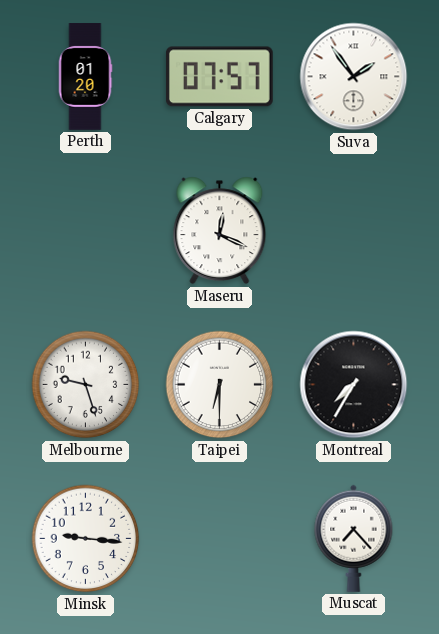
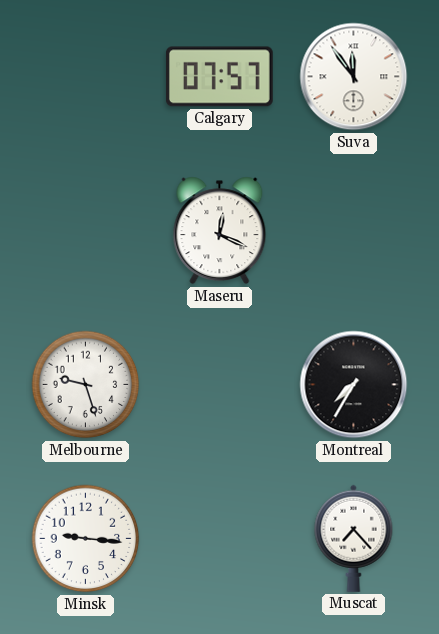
Perth: 01:20 -> none (85, 77)
Suva: 1:54 -> 11:54 (354, 77)
Taipei: 6:30 -> none (220, 385)
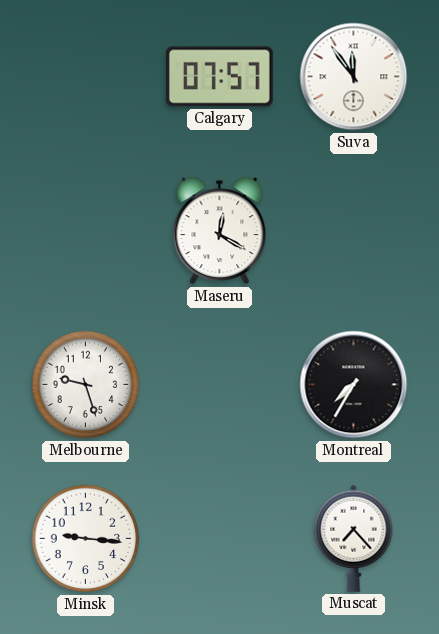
Maseru: 12:19 -> 12:20 (220, 231)
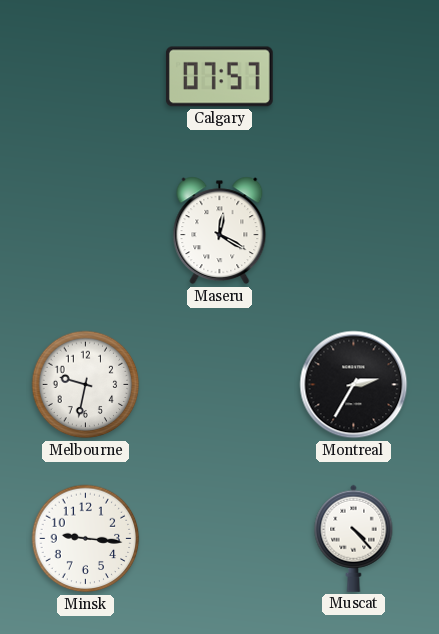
Suva: 11:54 -> none (354, 77)
Melbourne: 9:27 -> 9:32 (86, 385)
Montreal: 7:35 -> 2:35 (354, 385)
Muscat: 7:23 -> 4:23 (354, 538)
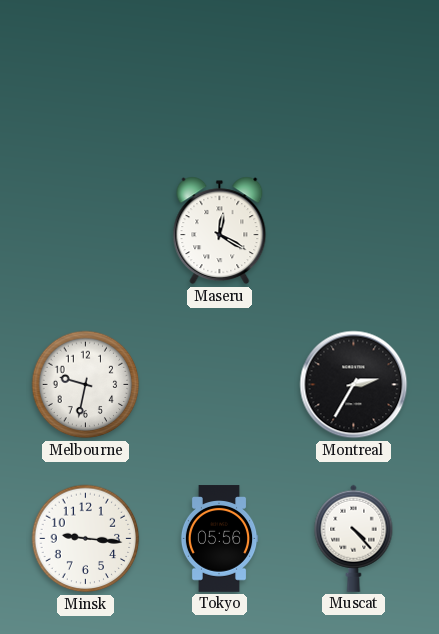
Calgary: 07:57 -> none (219, 77)
Tokyo: none -> 05:56 (219, 539)
